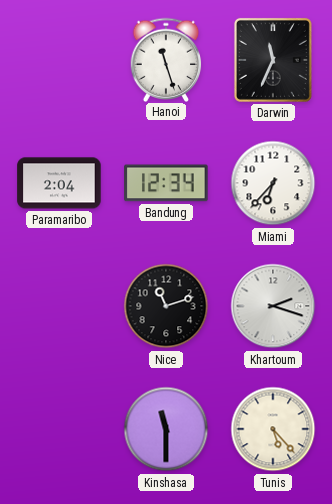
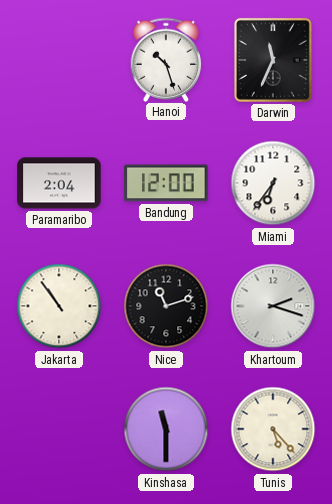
Hanoi: 11:27 -> 10:27 (166, 59)
Bandung: 12:34 -> 12:00 (166, 183)
Miami: 6:37 -> 6:36 (273, 183)
Jakarta: none -> 10:54 (59, 306)
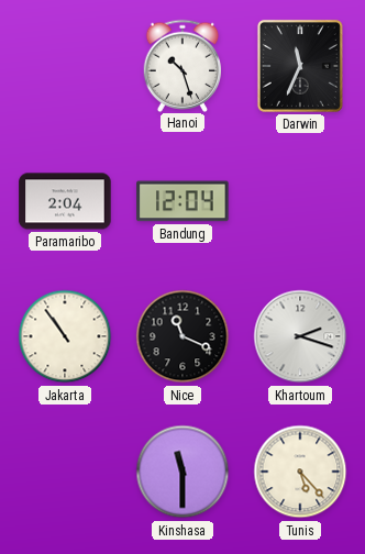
Bandung: 12:00 -> 12:04 (182, 201)
Miami: 6:36 -> none (273, 183)
Nice: 11:12 -> 11:19 (182, 336)
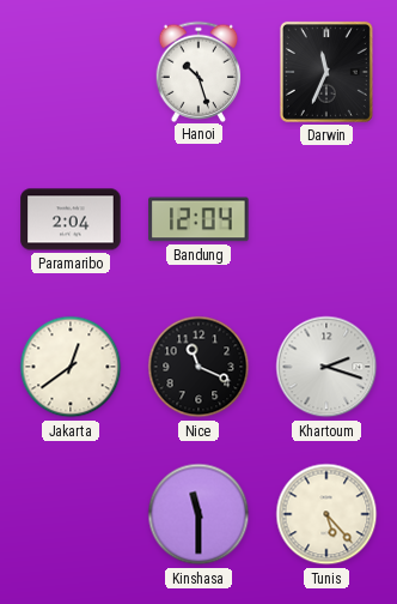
Jakarta: 10:54 -> 12:39 (71, 367)
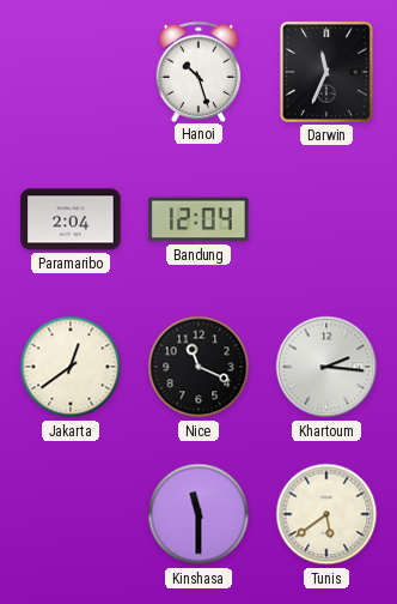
Khartoum: 2:18 -> 2:16 (326, 367)
Tunis: 5:23 -> 5:39 (326, 514)
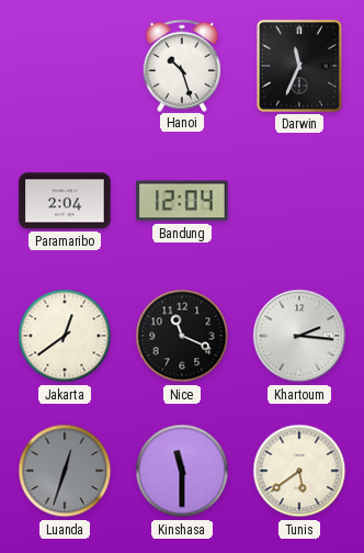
Luanda: none -> 12:33 (65, 471)
